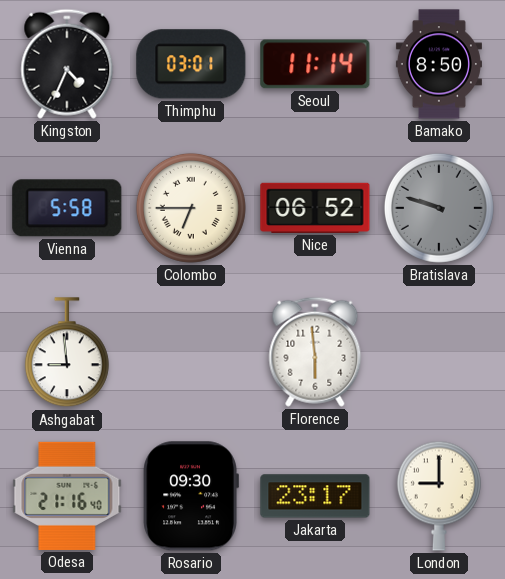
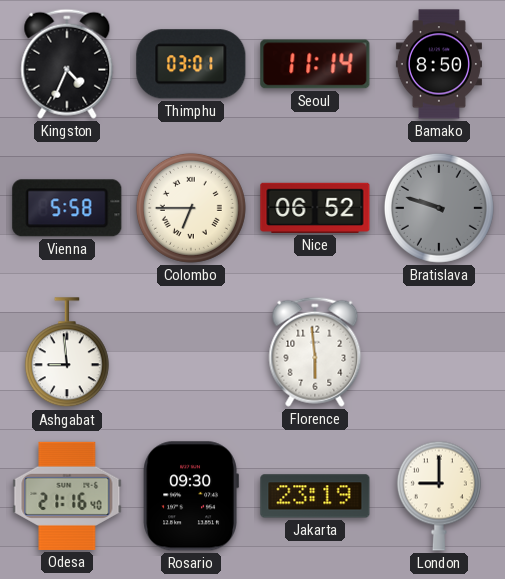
Jakarta: 23:17 -> 23:19 (315, 496)
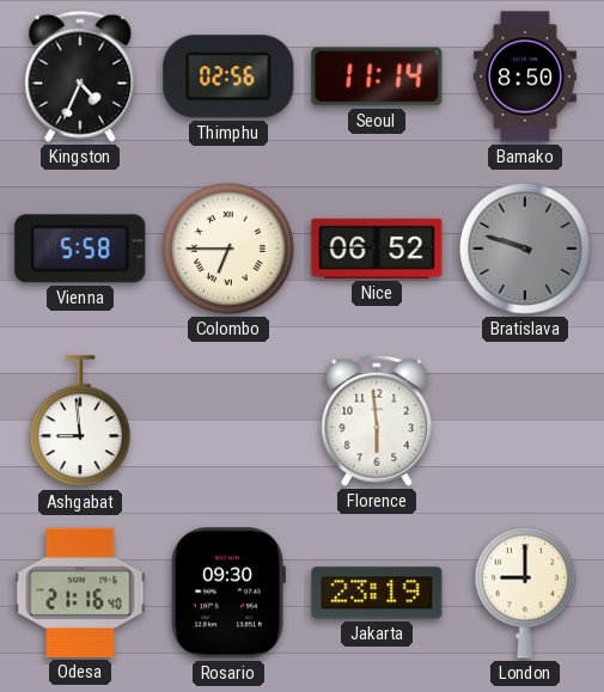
Thimphu: 03:01 -> 02:56 (228, 76)
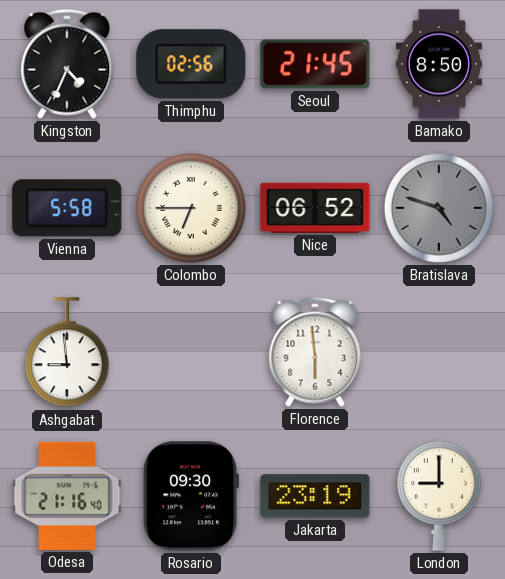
Seoul: 11:14 -> 21:45 (315, 64)
Bratislava: 9:48 -> 4:48 (439, 208)
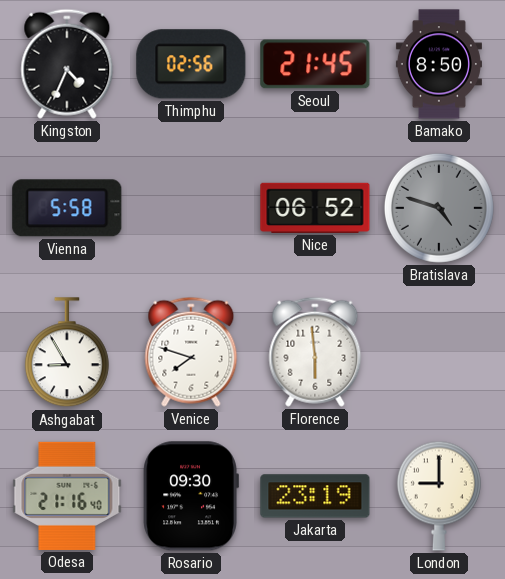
Colombo: 6:45 -> none (191, 208)
Ashgabat: 8:59 -> 8:55 (67, 353)
Venice: none -> 7:48 (191, 352)
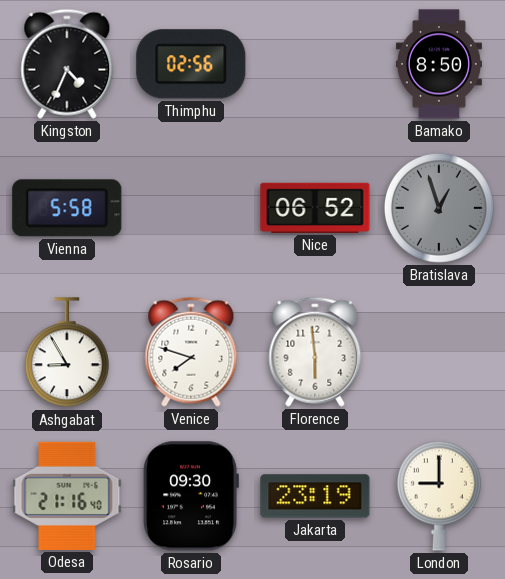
Seoul: 21:45 -> none (315, 64)
Bratislava: 4:48 -> 12:57 (439, 208)
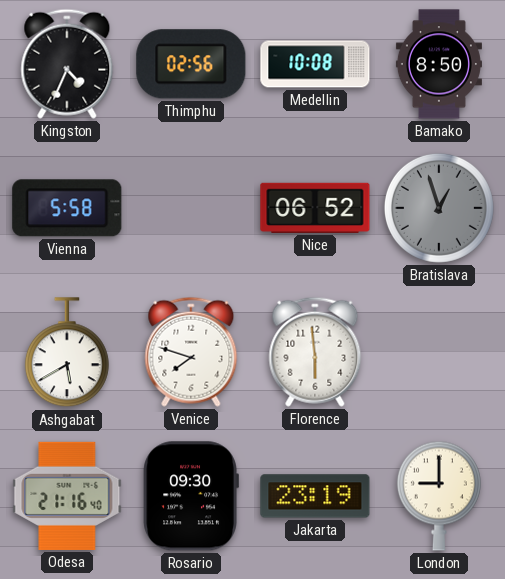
Medellin: none -> 10:08 (315, 64)
Ashgabat: 8:55 -> 5:40 (67, 353)
